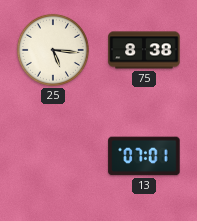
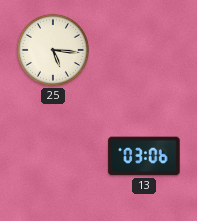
75: 8:38 -> none (144, 50)
13: 07:01 -> 03:06 (144, 156)
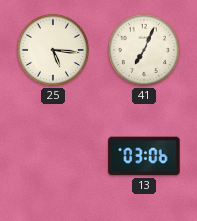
41: none -> 7:04 (144, 50)
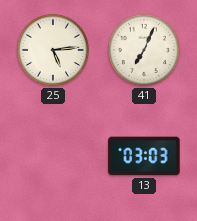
25: 5:16 -> 5:14 (53, 50)
13: 03:06 -> 03:03 (144, 156)
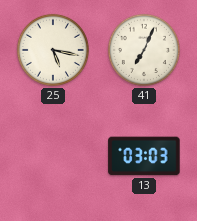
25: 5:14 -> 5:17 (53, 50)
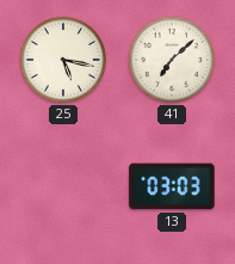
41: 7:04 -> 7:08 (172, 60)
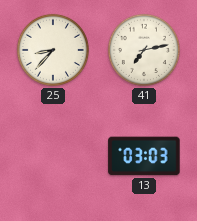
25: 5:17 -> 8:37 (53, 50)
41: 7:08 -> 7:13 (144, 50)
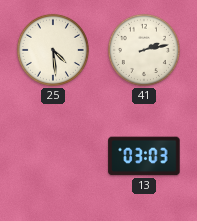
25: 8:37 -> 4:29 (53, 50)
41: 7:13 -> 2:13 (144, 50)
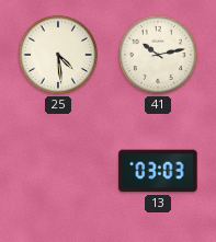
41: 2:13 -> 10:13 (158, 55)
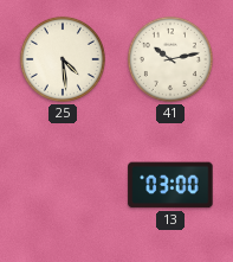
13: 03:03 -> 03:00 (170, 185)
